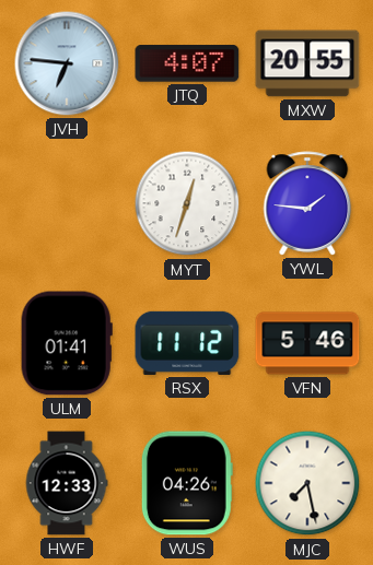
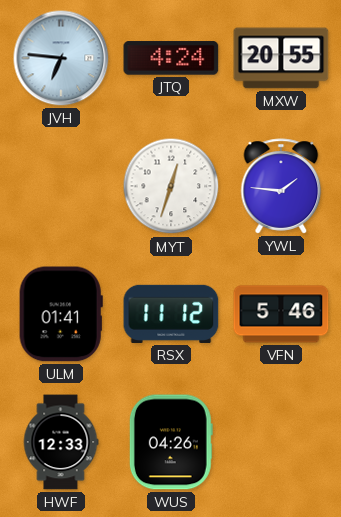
JTQ: 4:07 -> 4:24 (171, 58)
MJC: 7:28 -> none (307, 483)
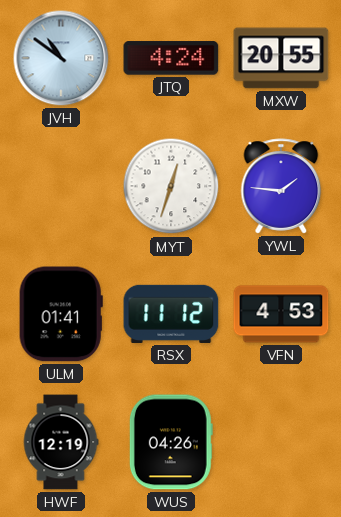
JVH: 6:46 -> 10:51 (61, 58)
VFN: 5:46 -> 4:53 (281, 314)
HWF: 12:33 -> 12:19 (61, 442)
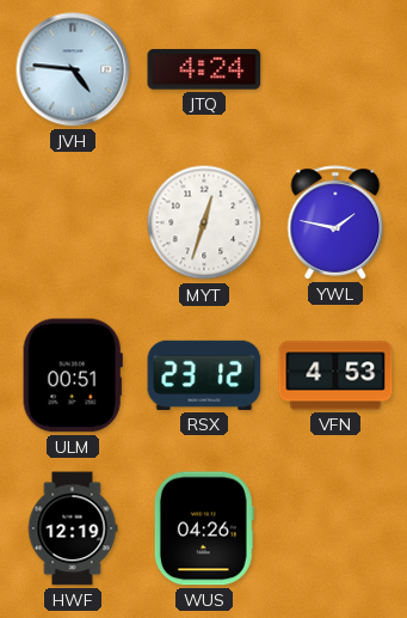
JVH: 10:51 -> 4:46 (73, 69)
MXW: 20:55 -> none (281, 58)
YWL: 1:46 -> 1:47 (335, 222)
ULM: 01:41 -> 00:51 (73, 375)
RSX: 11:12 -> 23:12 (204, 375)
